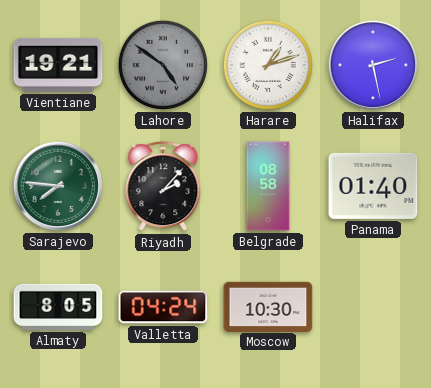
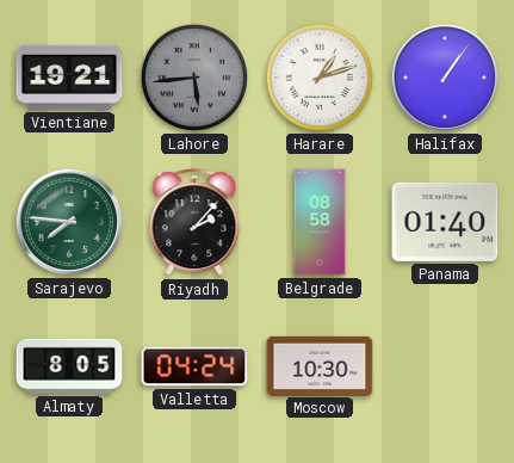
Lahore: 4:51 -> 5:44 (194, 78)
Halifax: 2:28 -> 1:06 (445, 78)
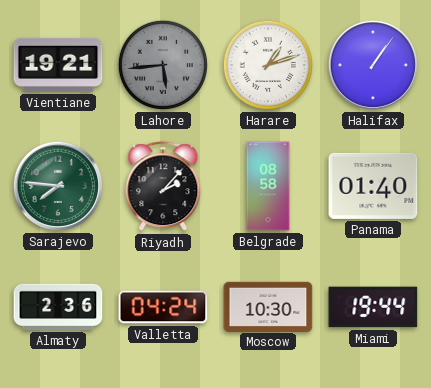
Almaty: 8:05 -> 2:36 (58, 307)
Miami: none -> 19:44 (373, 307)
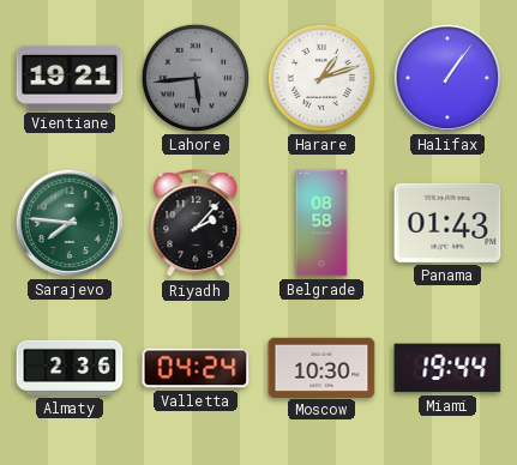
Panama: 01:40 -> 01:43 (447, 223)
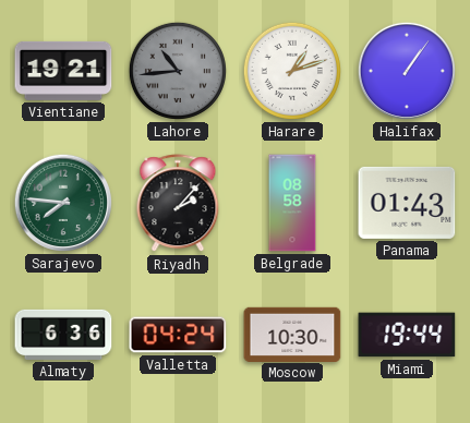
Lahore: 5:44 -> 10:44 (178, 71)
Almaty: 2:36 -> 6:36 (63, 335)
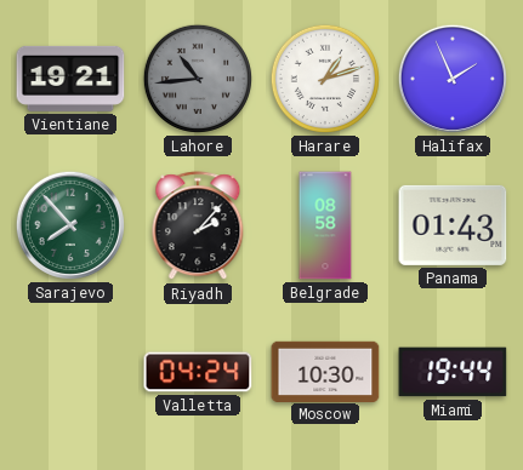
Halifax: 1:06 -> 1:56 (453, 79)
Sarajevo: 7:46 -> 7:53 (70, 225)
Almaty: 6:36 -> none (63, 335)
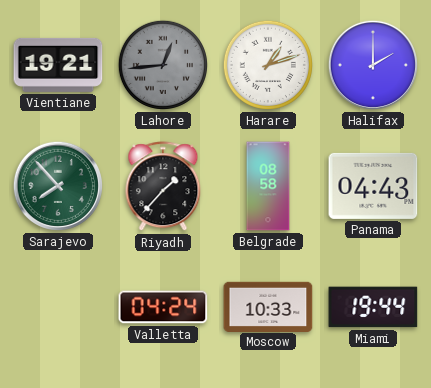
Lahore: 10:44 -> 12:44 (163, 65)
Halifax: 1:56 -> 2:00 (373, 65)
Riyadh: 2:07 -> 1:37 (163, 187)
Panama: 01:43 -> 04:43 (373, 186)
Moscow: 10:30 -> 10:33 (268, 306)
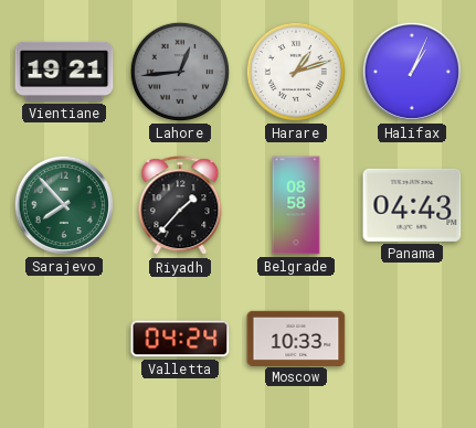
Halifax: 2:00 -> 1:04 (412, 72)
Miami: 19:44 -> none (373, 307)
